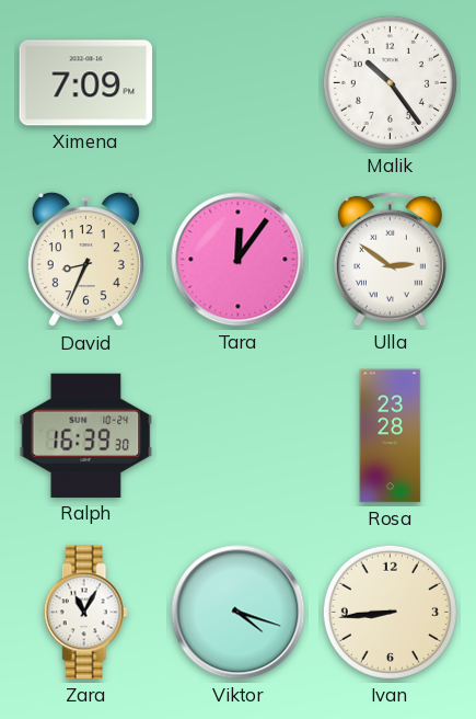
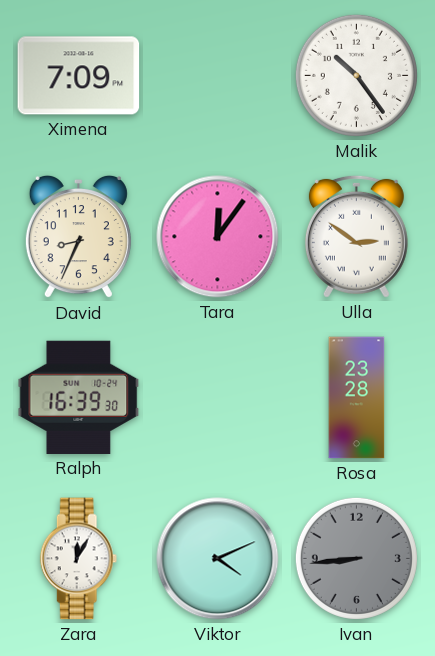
Zara: 11:05 -> 12:05 (79, 559)
Viktor: 4:18 -> 4:11 (218, 559)
Ivan dial: cream -> grey (356, 558)
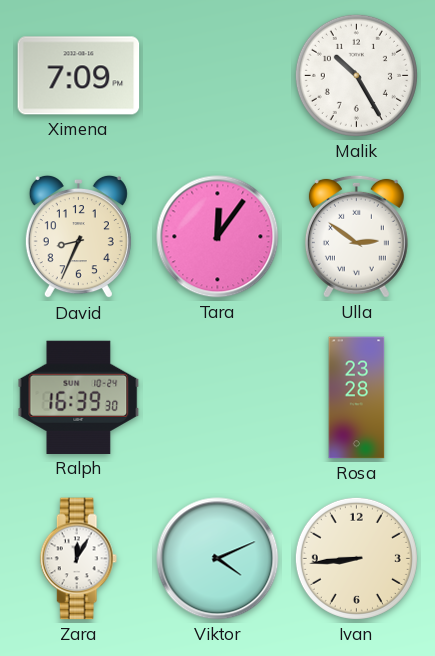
Malik: 10:24 -> 10:25 (356, 75)
Ivan dial: grey -> cream (356, 558)
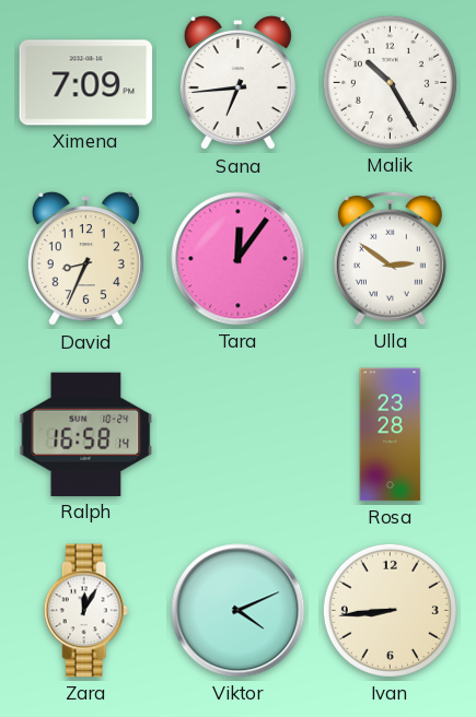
Sana: none -> 6:44 (237, 83)
Ralph: 16:39 -> 16:58 (86, 434)
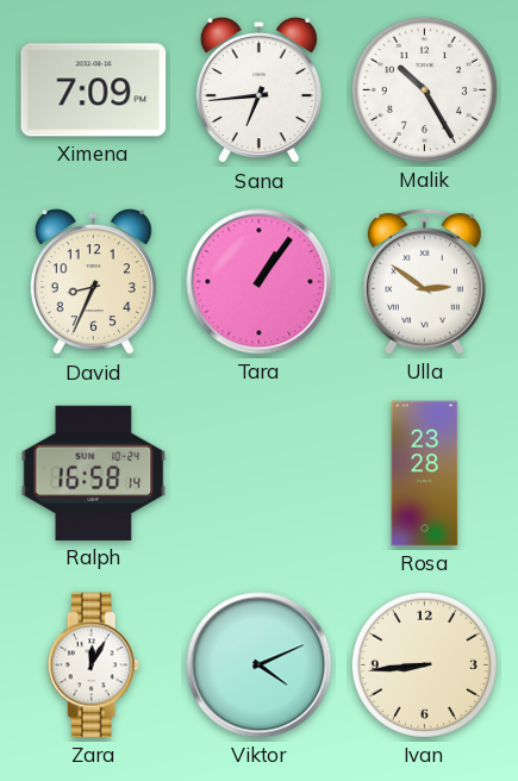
Tara: 12:06 -> 1:06 (260, 282)
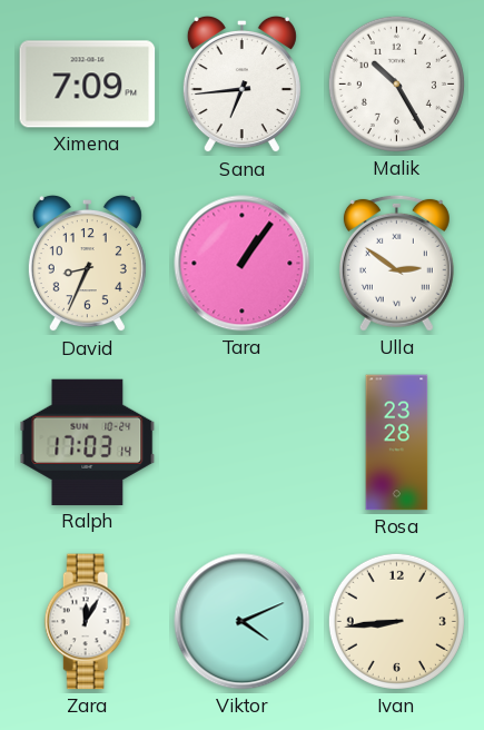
Ralph: 16:58 -> 17:03 (88, 442)
